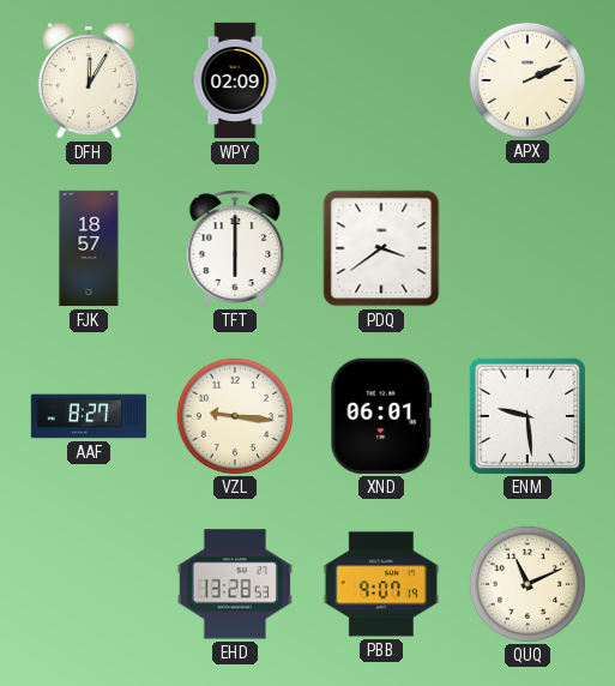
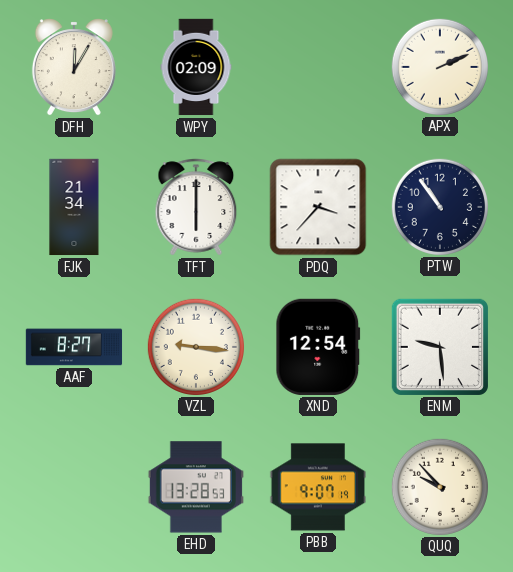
FJK: 18:57 -> 21:34 (74, 207)
PDQ: 3:39 -> 3:37 (318, 207)
PTW: none -> 10:54 (439, 206)
XND: 06:01 -> 12:54 (318, 347)
QUQ: 11:11 -> 9:53 (439, 486)
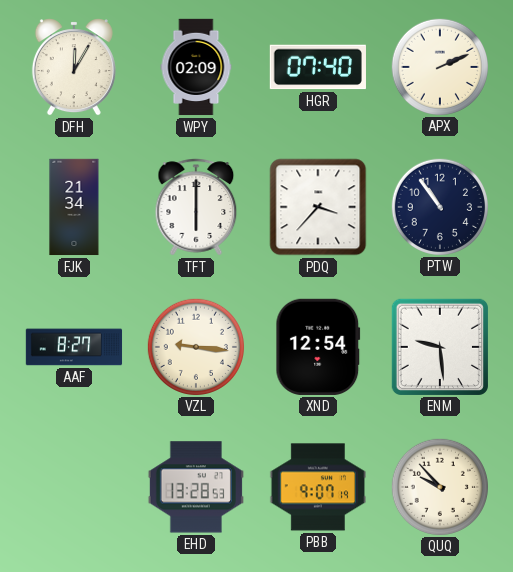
HGR: none -> 07:40 (318, 67)
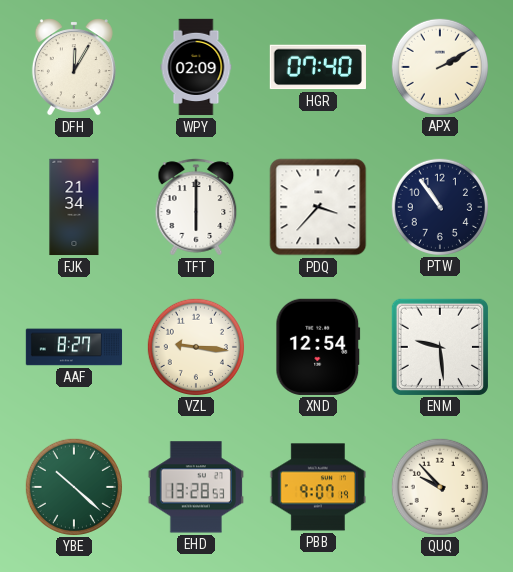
APX: 2:11 -> 2:10 (439, 66)
YBE: none -> 10:22 (73, 486)
